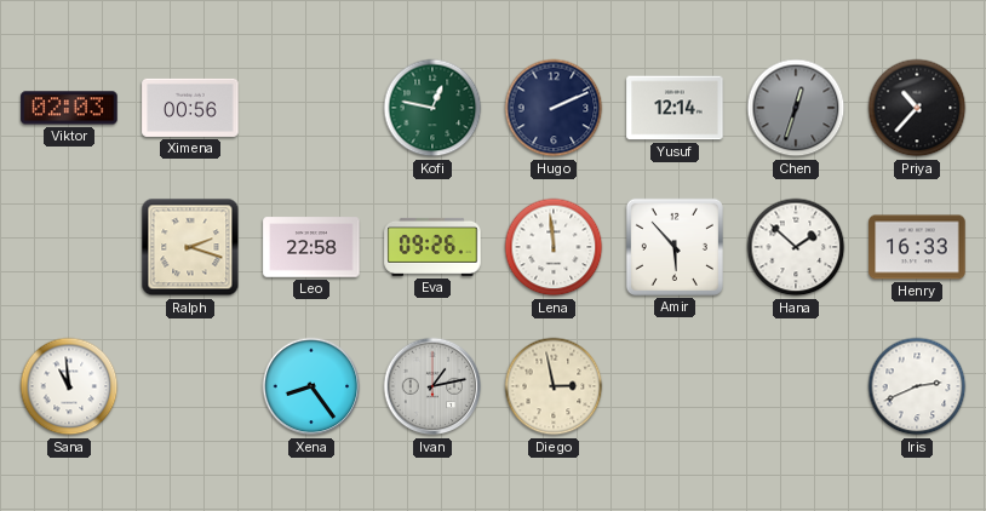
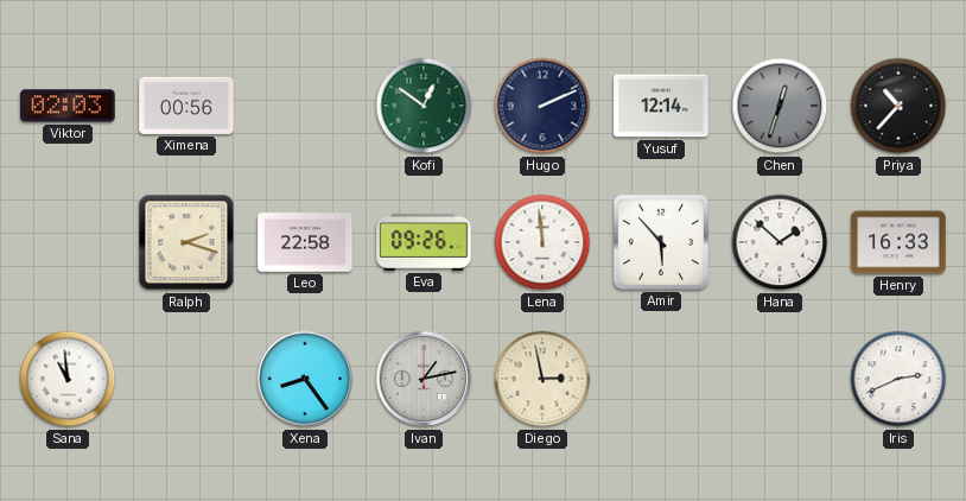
Kofi: 12:47 -> 12:51 (424, 106)
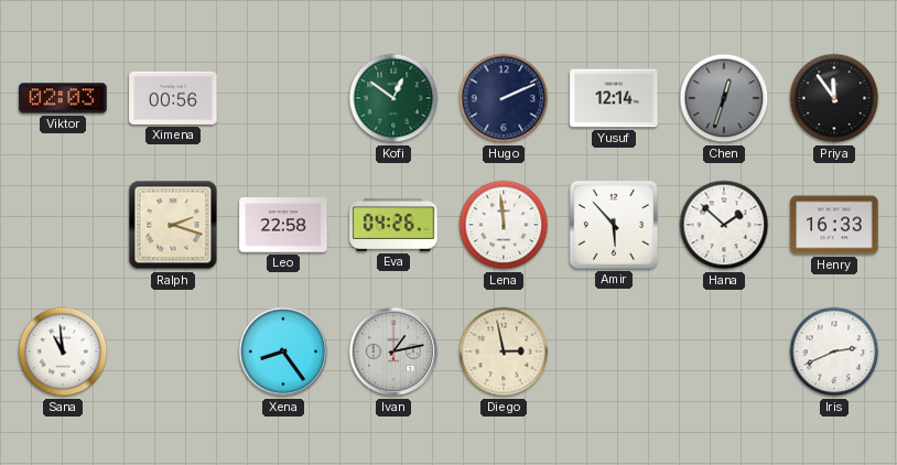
Priya: 10:37 -> 11:54 (834, 98)
Eva: 09:26 -> 04:26 (393, 225)
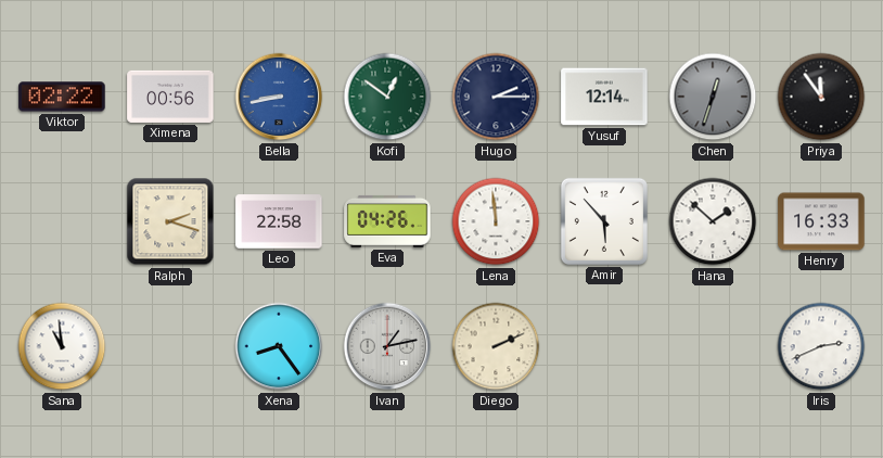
Viktor: 02:03 -> 02:22 (62, 97)
Bella: none -> 8:43 (279, 97)
Hugo: 2:11 -> 2:15 (496, 97)
Diego: 2:58 -> 2:11 (496, 346)
